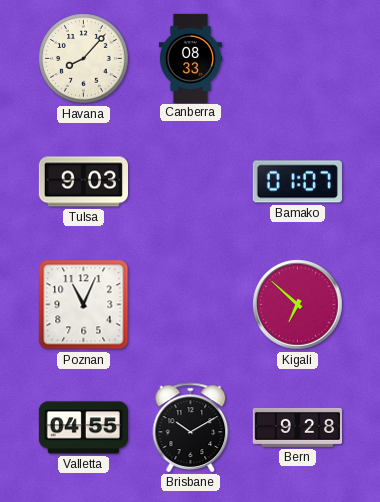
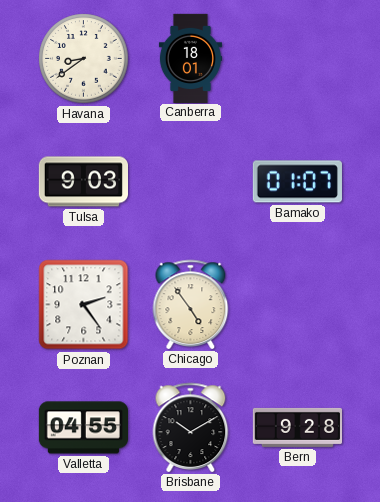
Havana: 8:07 -> 8:39 (84, 59)
Canberra: 08:33 -> 18:01 (190, 58)
Poznan: 11:04 -> 2:24 (84, 305)
Chicago: none -> 4:54 (191, 304)
Kigali: 6:52 -> none (298, 305)
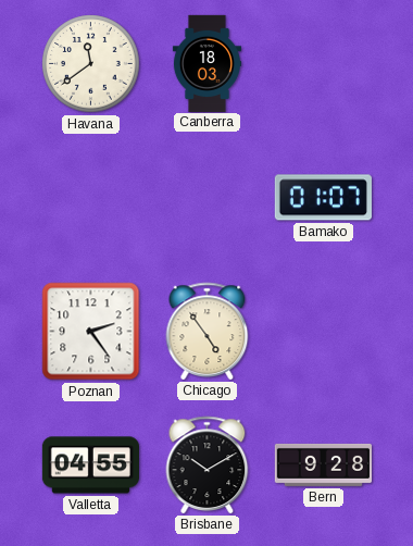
Havana: 8:39 -> 11:39 (91, 64)
Canberra: 18:01 -> 18:03 (206, 63)
Tulsa: 9:03 -> none (83, 182)
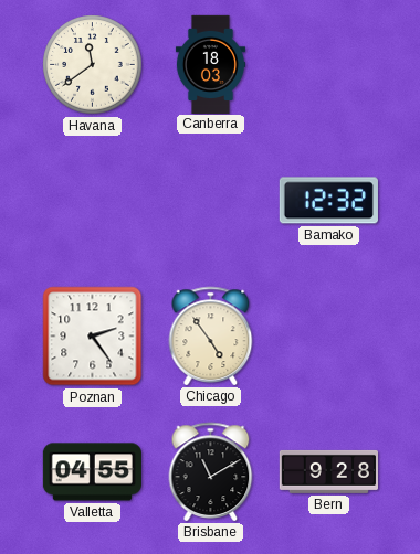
Bamako: 01:07 -> 12:32 (328, 201)
Brisbane: 10:10 -> 11:10 (211, 471)
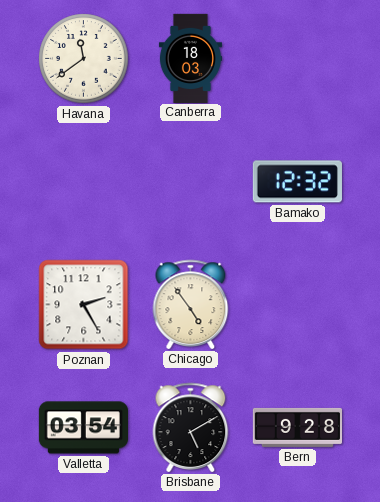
Poznan: 2:24 -> 2:25 (84, 305)
Valletta: 04:55 -> 03:54 (83, 428)
Brisbane: 11:10 -> 5:10 (191, 427)
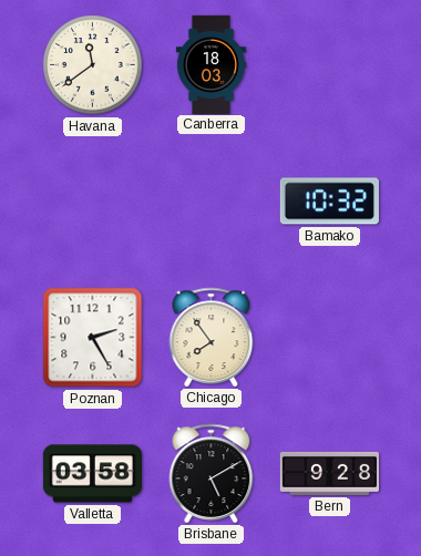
Bamako: 12:32 -> 10:32 (329, 202)
Chicago: 4:54 -> 7:54 (212, 337)
Valletta: 03:54 -> 03:58 (92, 474)
